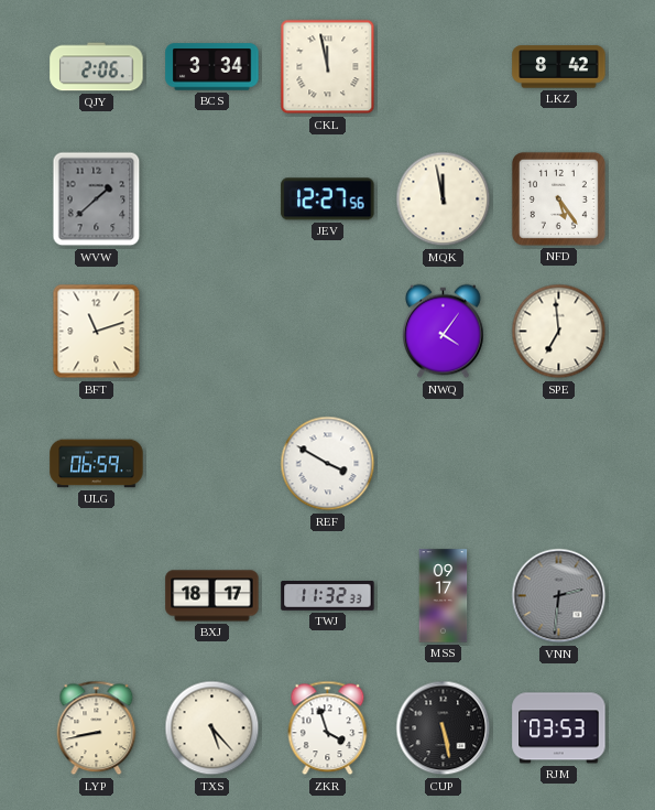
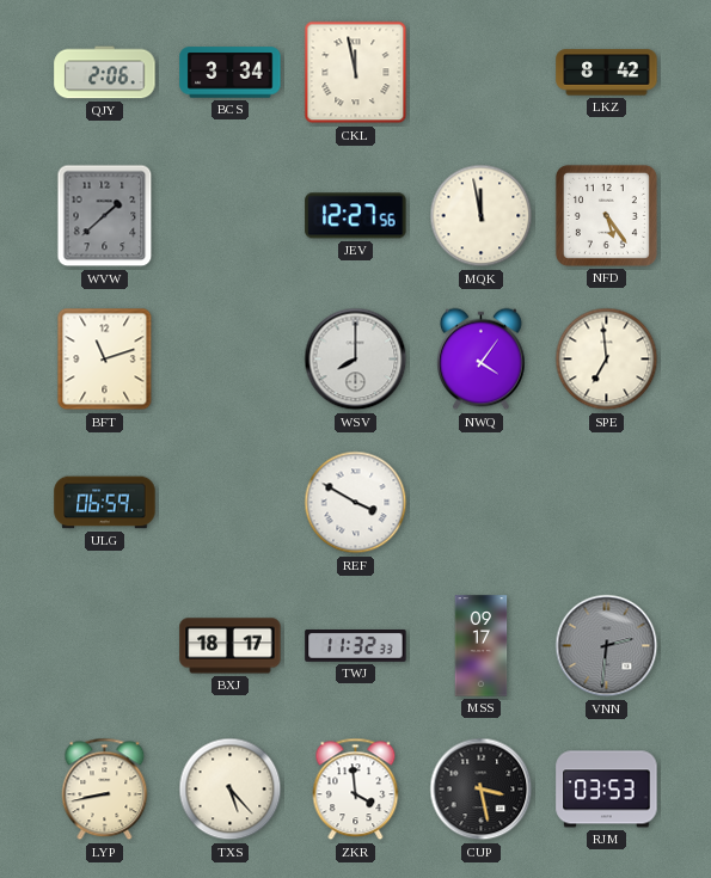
WSV: none -> 8:00 (356, 360)
ZKR: 3:57 -> 3:59 (356, 790)
CUP: 5:28 -> 3:28 (482, 790)
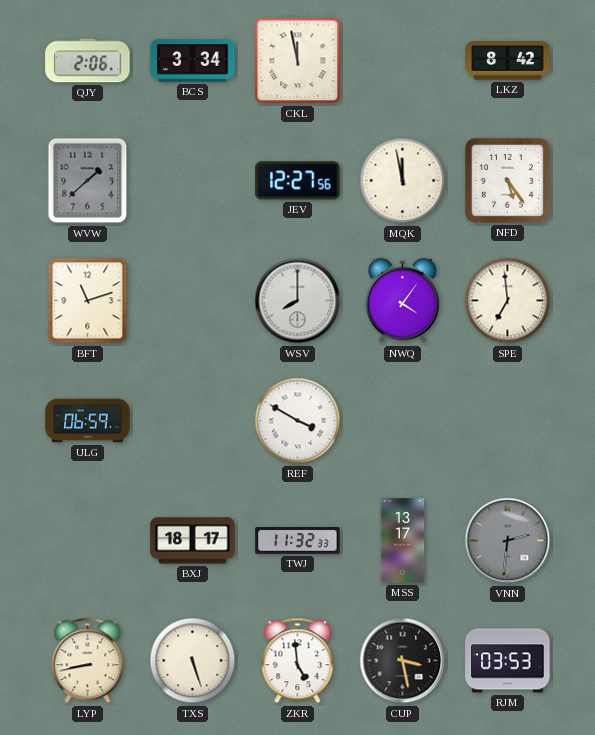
MSS: 09:17 -> 13:17 (403, 541)
TXS: 5:23 -> 5:27 (193, 661)
ZKR: 3:59 -> 4:59 (298, 661)
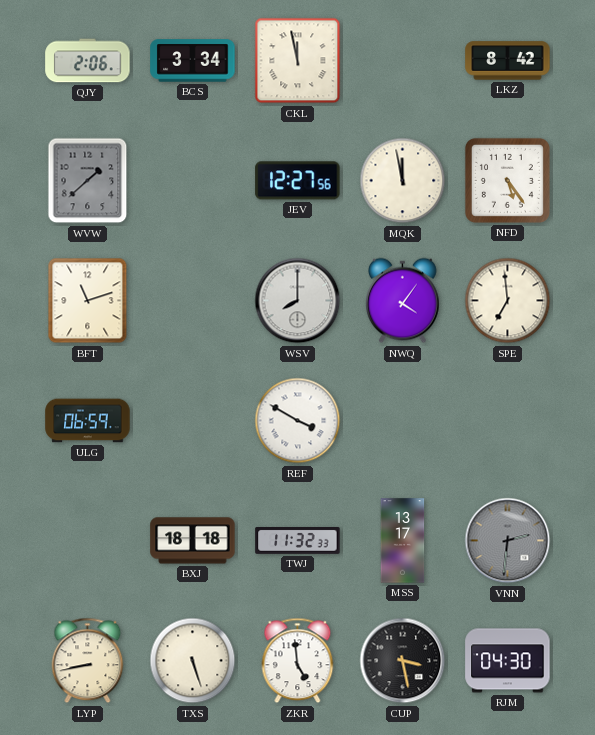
BXJ: 18:17 -> 18:18 (193, 541)
RJM: 03:53 -> 04:30 (508, 661)
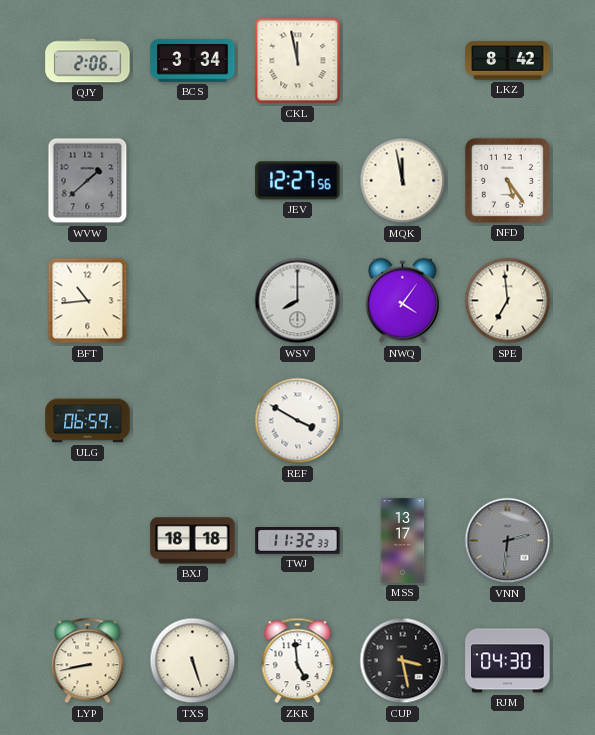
BFT: 11:12 -> 10:44 (88, 301)
